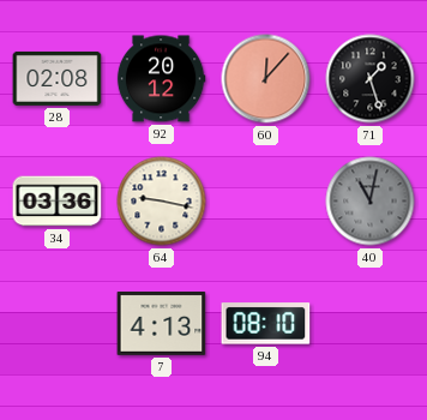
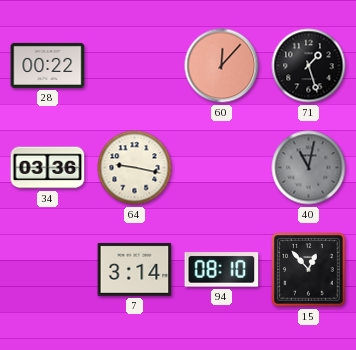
28: 02:08 -> 00:22 (48, 65)
92: 20:12 -> none (161, 79)
7: 4:13 -> 3:14 (135, 269)
15: none -> 12:53 (309, 270)
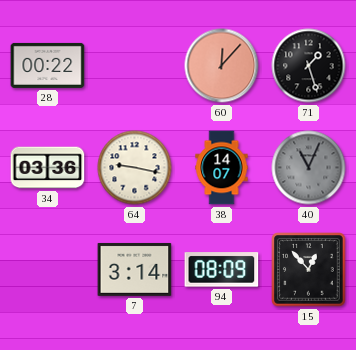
38: none -> 14:07 (222, 168)
40: 11:02 -> 11:04 (309, 168)
94: 08:10 -> 08:09 (222, 270)
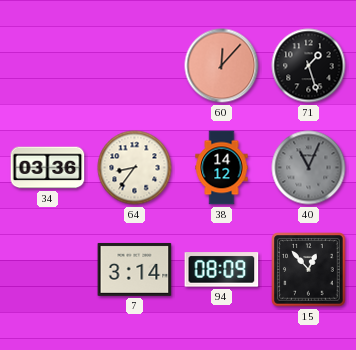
28: 00:22 -> none (48, 65)
64: 9:17 -> 8:36 (135, 168)
38: 14:07 -> 14:12 (222, 168)
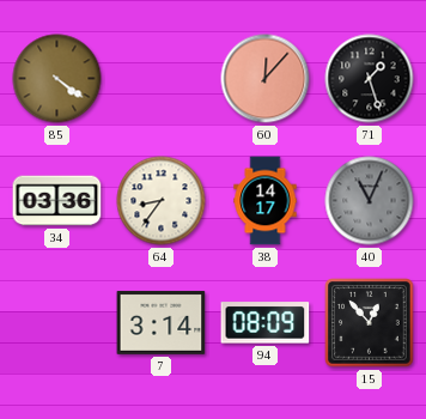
85: none -> 4:21 (57, 79)
38: 14:12 -> 14:17 (266, 201)
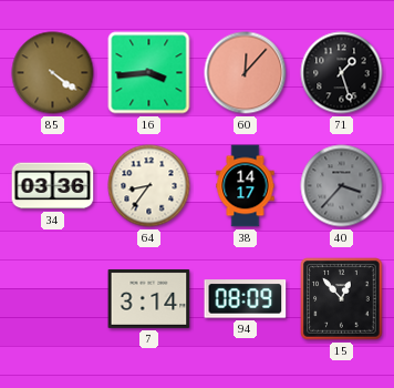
16: none -> 3:44 (149, 73)
40: 11:04 -> 3:37 (342, 186)
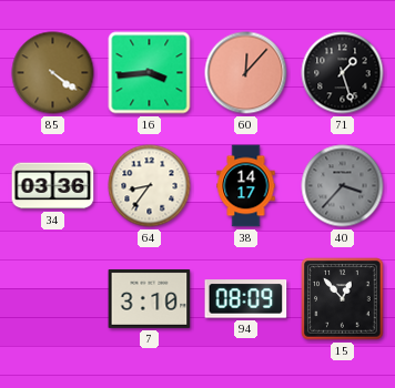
7: 3:14 -> 3:10 (150, 298)
